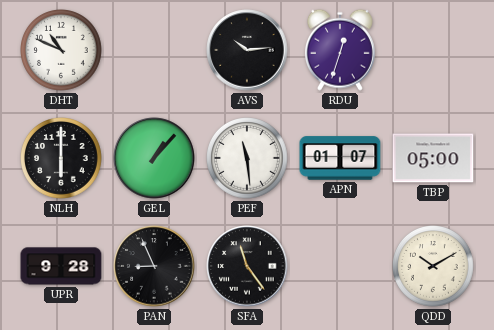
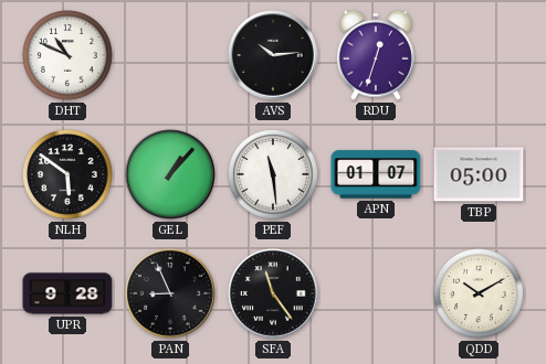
NLH: 6:00 -> 5:51 (69, 175)
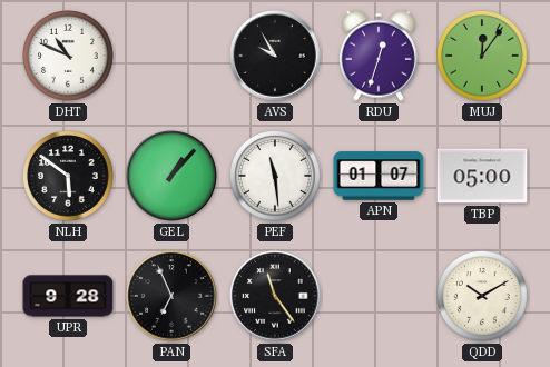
AVS: 10:14 -> 9:55 (275, 56)
MUJ: none -> 12:06 (483, 57)
PAN: 8:56 -> 6:56 (171, 296)
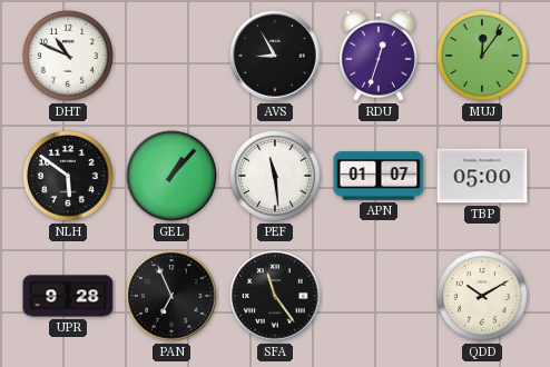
AVS: 9:55 -> 8:55 (275, 56)
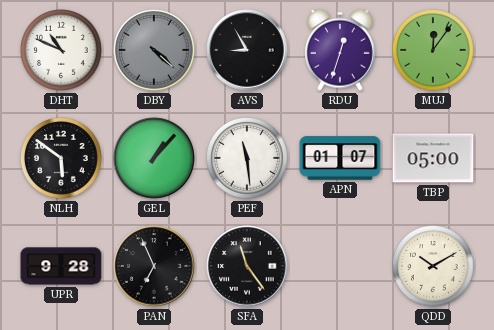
DBY: none -> 4:22 (155, 51)
